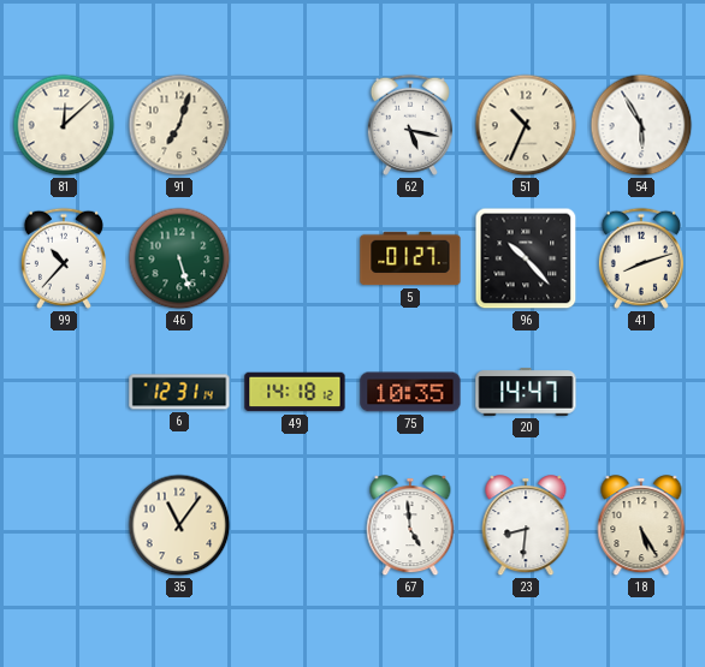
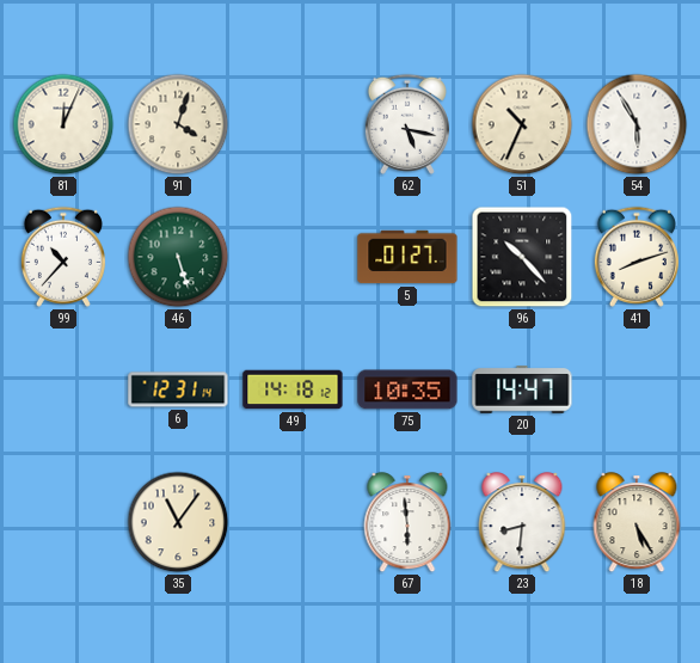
81: 12:08 -> 12:04 (63, 124)
91: 7:03 -> 4:03 (178, 124)
67: 4:59 -> 5:59 (407, 523)
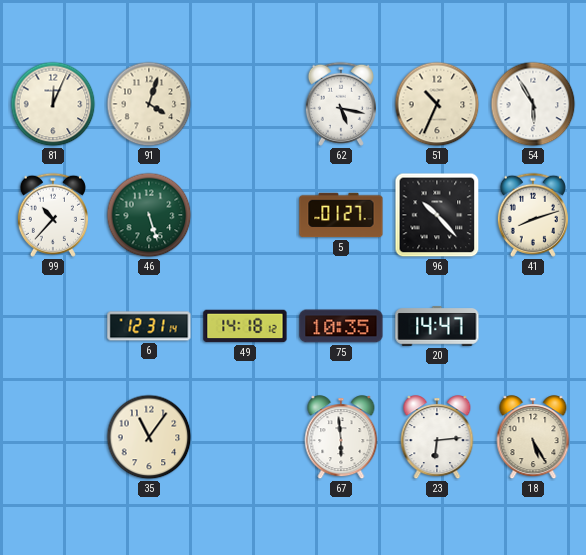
23: 8:31 -> 6:14 (437, 438)
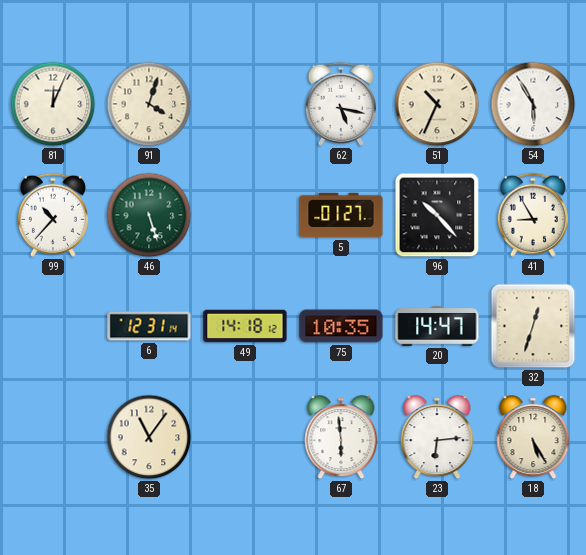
41: 8:12 -> 8:55 (533, 215)
32: none -> 12:33 (533, 326)
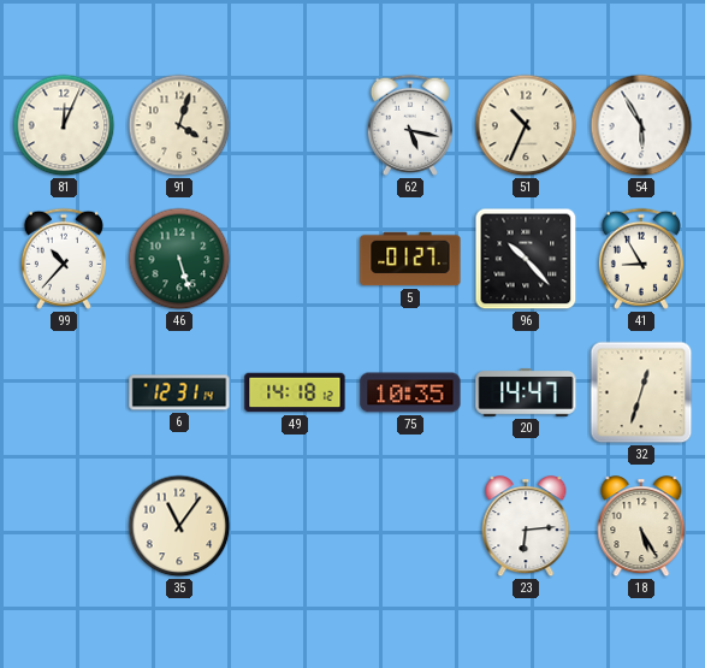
67: 5:59 -> none (341, 438)
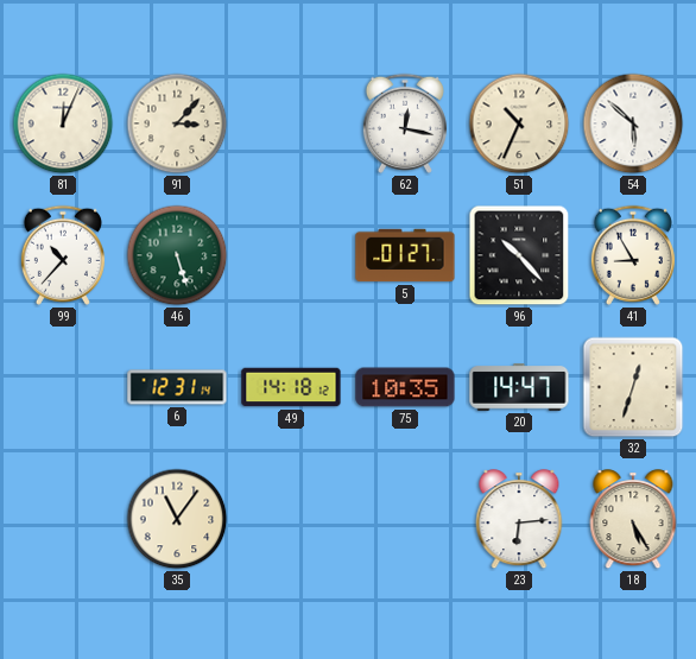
91: 4:03 -> 3:07 (177, 123)
62: 5:17 -> 12:17 (405, 123)
54: 5:55 -> 5:52 (633, 123)
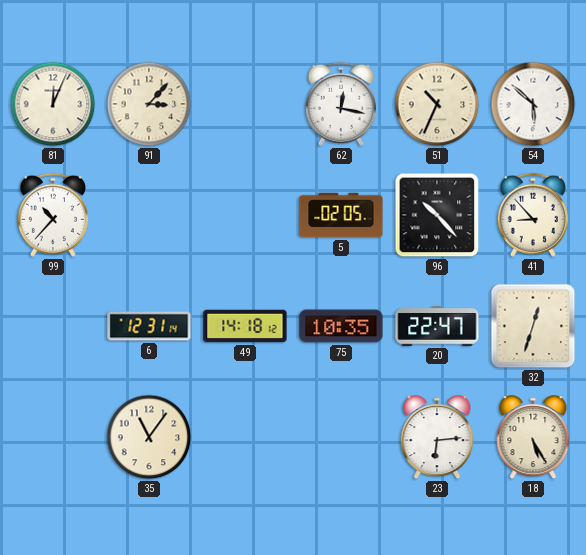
46: 5:27 -> none (177, 255)
5: 01:27 -> 02:05 (341, 215)
41: 8:55 -> 8:53 (533, 215)
20: 14:47 -> 22:47 (437, 326)
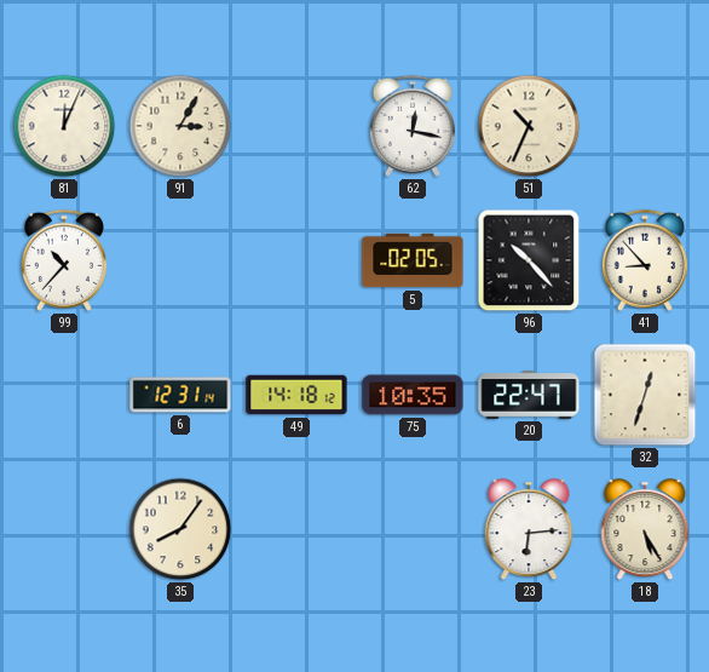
91: 3:07 -> 3:05 (180, 126)
54: 5:52 -> none (533, 104)
35: 11:06 -> 8:06 (180, 529)
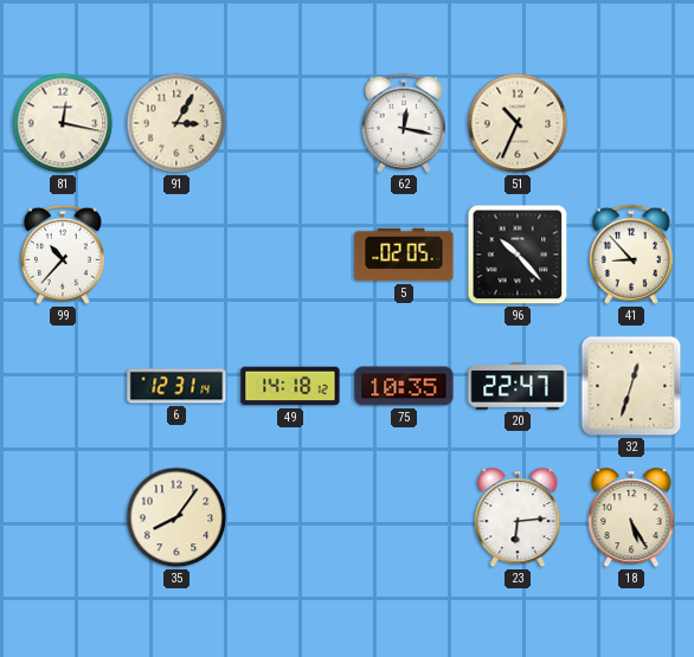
81: 12:04 -> 12:17 (63, 123)
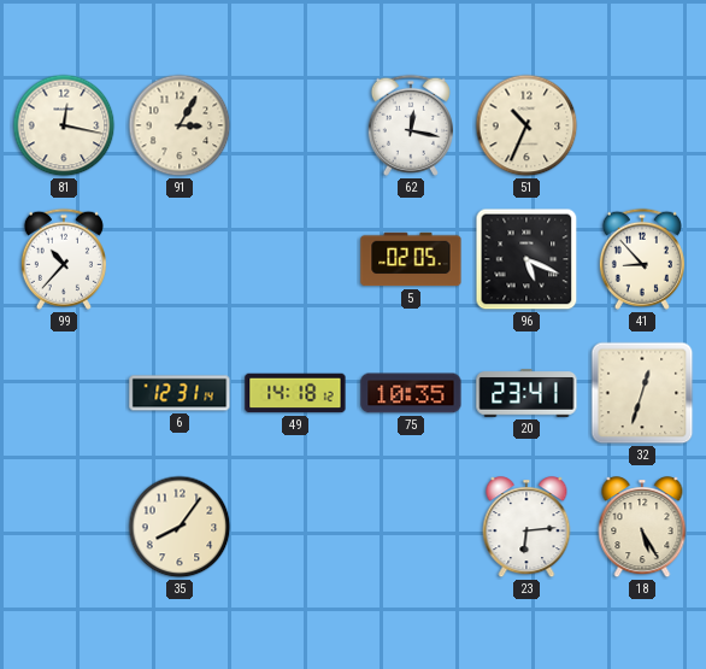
96: 10:23 -> 5:19 (526, 259)
20: 22:47 -> 23:41 (526, 393)
